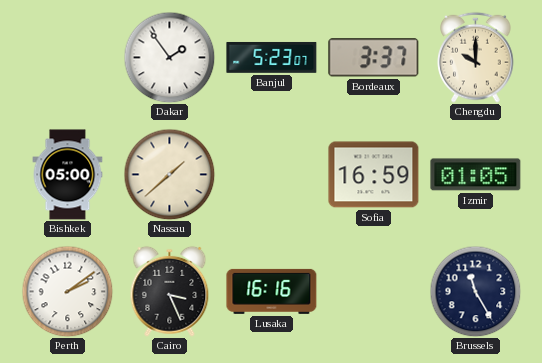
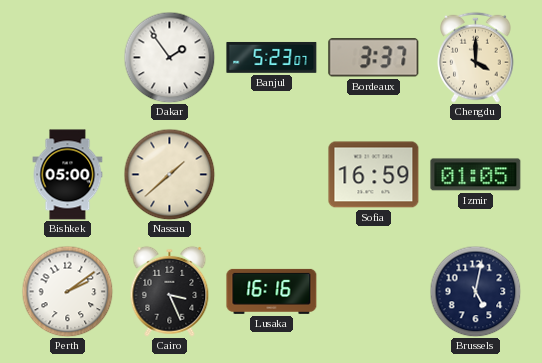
Chengdu: 10:00 -> 4:00 (476, 57)
Brussels: 11:25 -> 5:02 (475, 291)
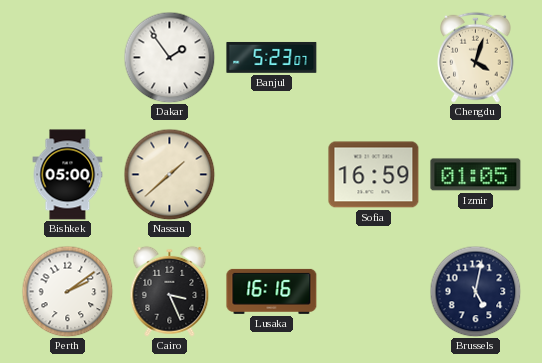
Bordeaux: 3:37 -> none (374, 58)
Chengdu: 4:00 -> 4:03 (476, 57)
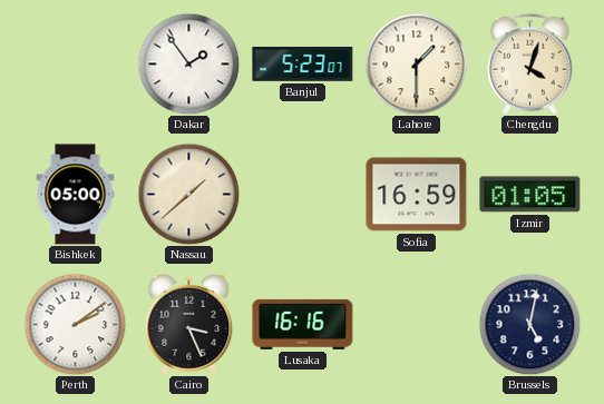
Lahore: none -> 1:30 (416, 63)
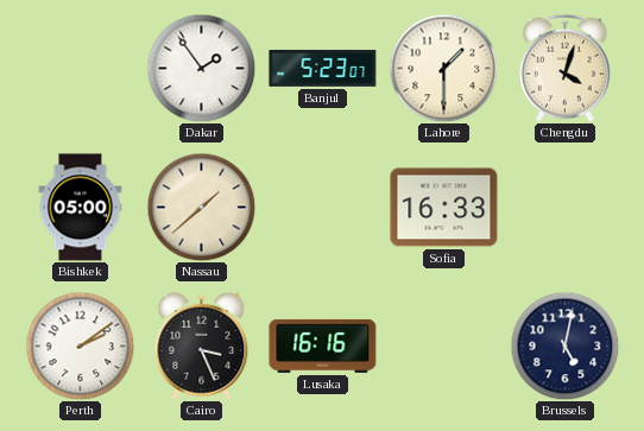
Sofia: 16:59 -> 16:33 (444, 208)
Izmir: 01:05 -> none (530, 195)
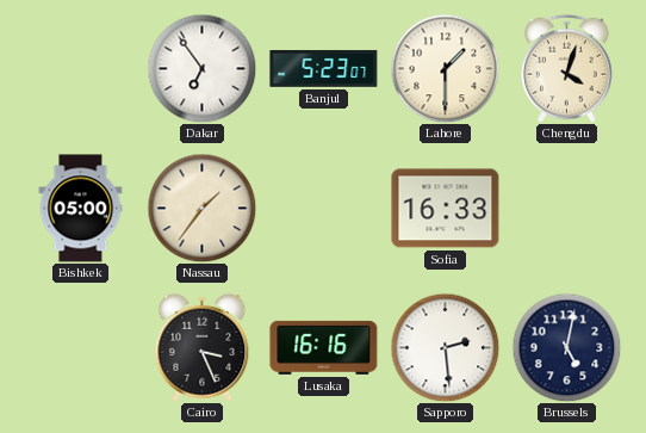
Dakar: 1:54 -> 6:54 (201, 68)
Nassau: 1:38 -> 1:36 (201, 208)
Perth: 2:09 -> none (80, 346)
Sapporo: none -> 2:29 (445, 347)
